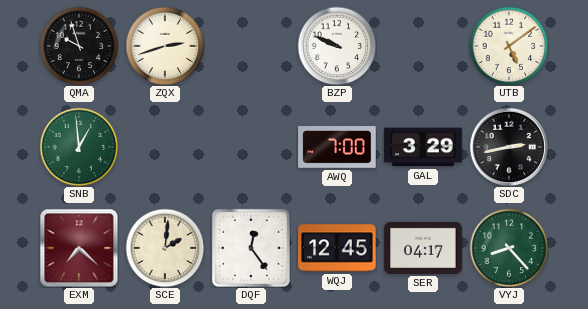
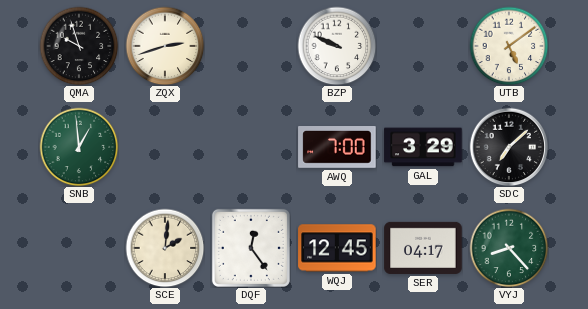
SDC: 2:43 -> 7:08 (509, 147)
EXM: 7:22 -> none (79, 248)
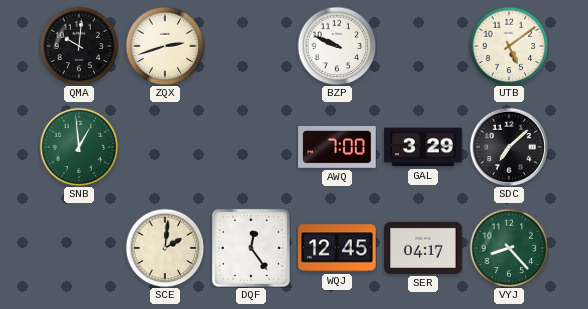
QMA: 9:57 -> 10:01 (79, 46)
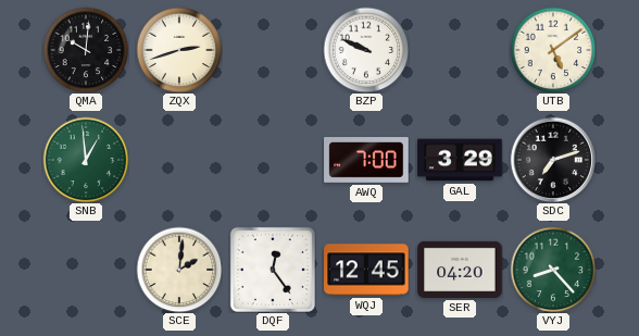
SDC: 7:08 -> 7:12 (553, 160)
SER: 04:17 -> 04:20 (460, 270)
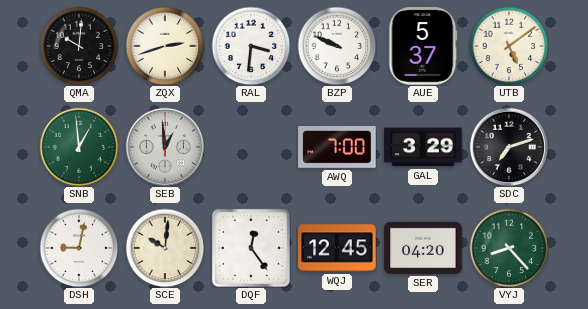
RAL: none -> 3:31 (251, 46)
AUE: none -> 5:37 (423, 46)
SEB: none -> 12:59 (165, 147)
DSH: none -> 9:02 (79, 248)
SCE: 2:01 -> 10:01 (165, 248)
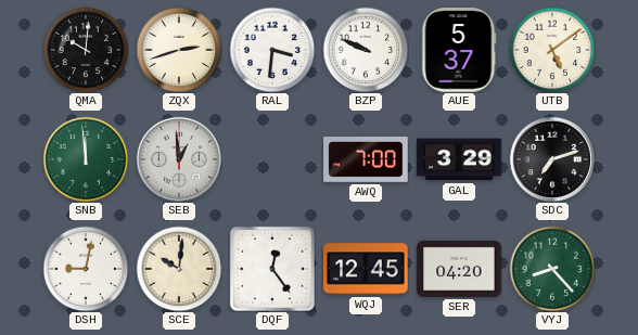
SNB: 12:59 -> 11:59 (86, 159)
